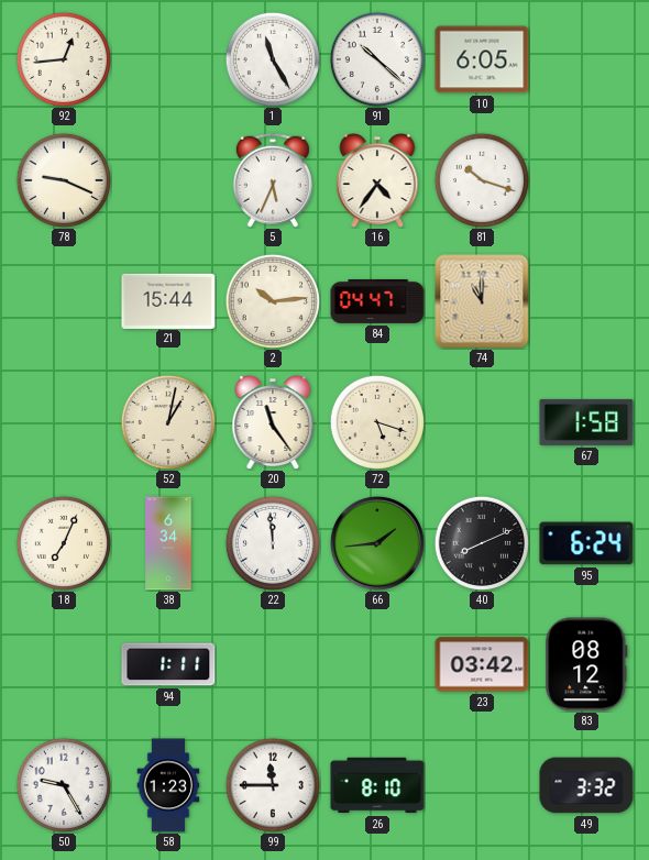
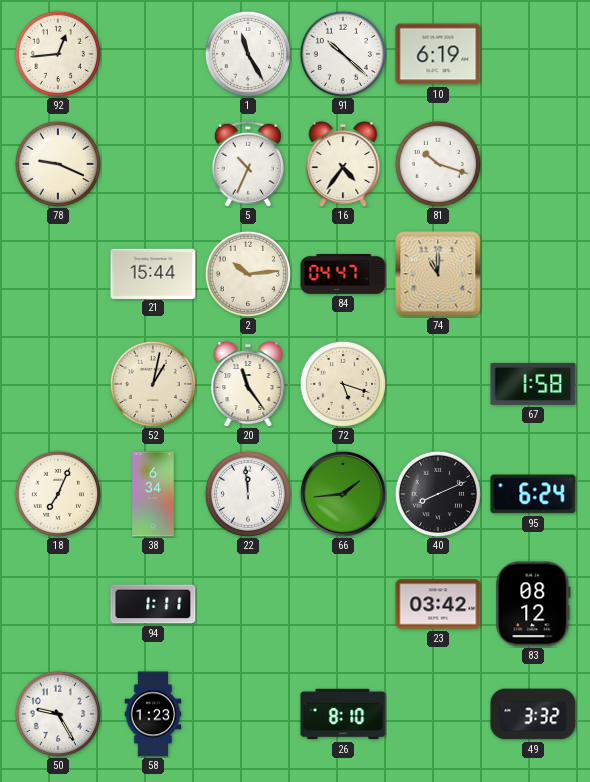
10: 6:05 -> 6:19 (438, 54)
5: 5:34 -> 10:34 (248, 164)
99: 11:45 -> none (273, 785)
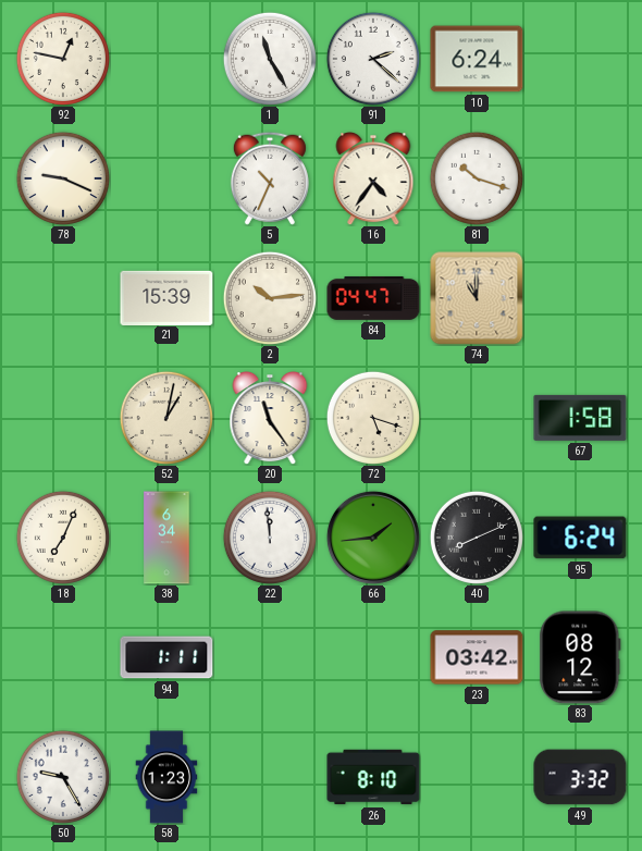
92: 12:44 -> 12:47 (63, 59)
91: 10:22 -> 2:22 (373, 59)
10: 6:19 -> 6:24 (477, 59)
21: 15:44 -> 15:39 (166, 297)
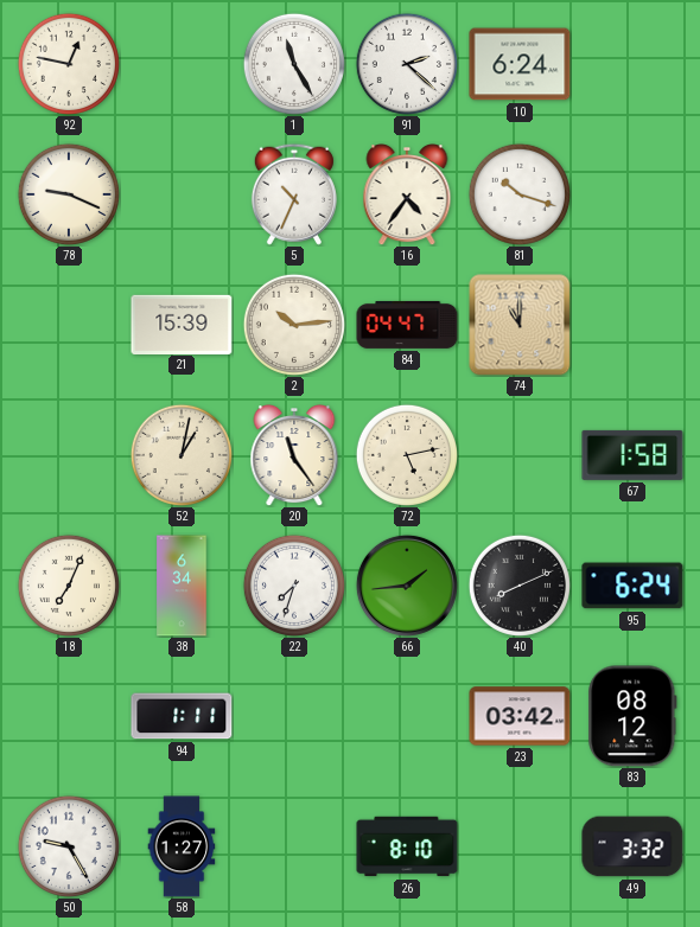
72: 5:18 -> 5:13 (407, 455)
22: 11:59 -> 7:33 (294, 586)
58: 1:23 -> 1:27 (182, 846)
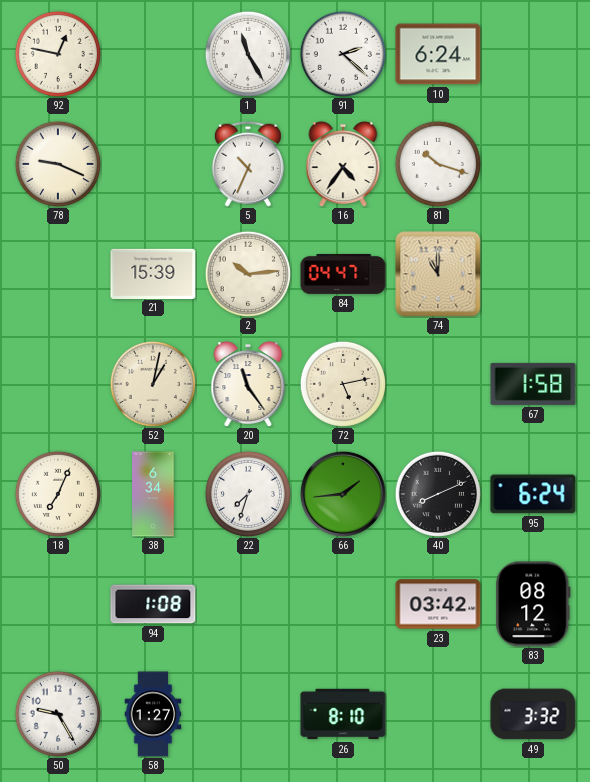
94: 1:11 -> 1:08 (153, 604)
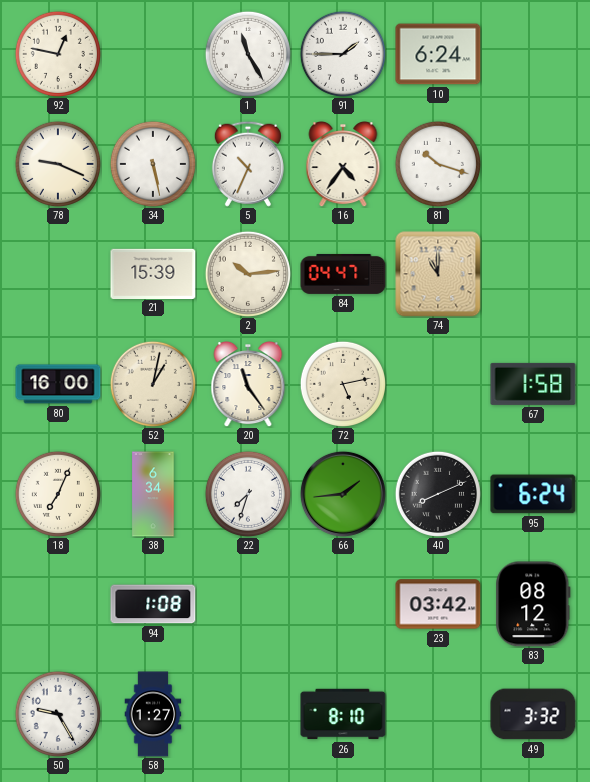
91: 2:22 -> 1:45 (343, 54)
34: none -> 5:28 (153, 164)
80: none -> 16:00 (58, 384)
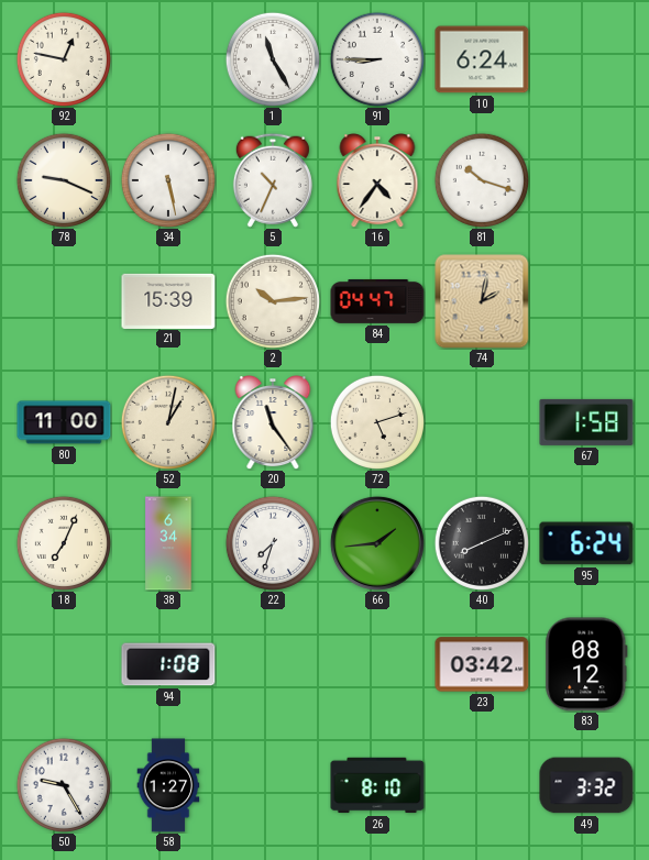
91: 1:45 -> 8:45 (377, 59)
74: 11:00 -> 2:02 (482, 301)
80: 16:00 -> 11:00 (64, 422)
72: 5:13 -> 5:12 (377, 422)
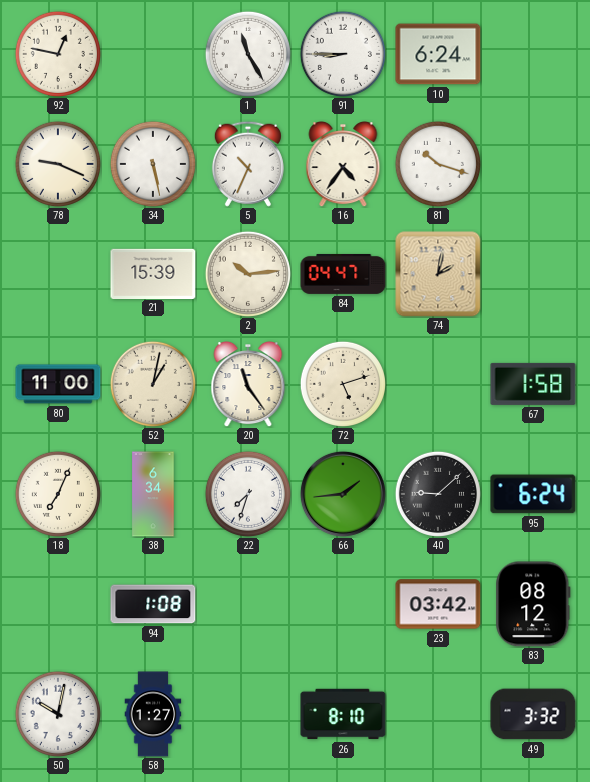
40: 8:11 -> 9:08 (438, 494)
50: 9:25 -> 10:02 (58, 714)
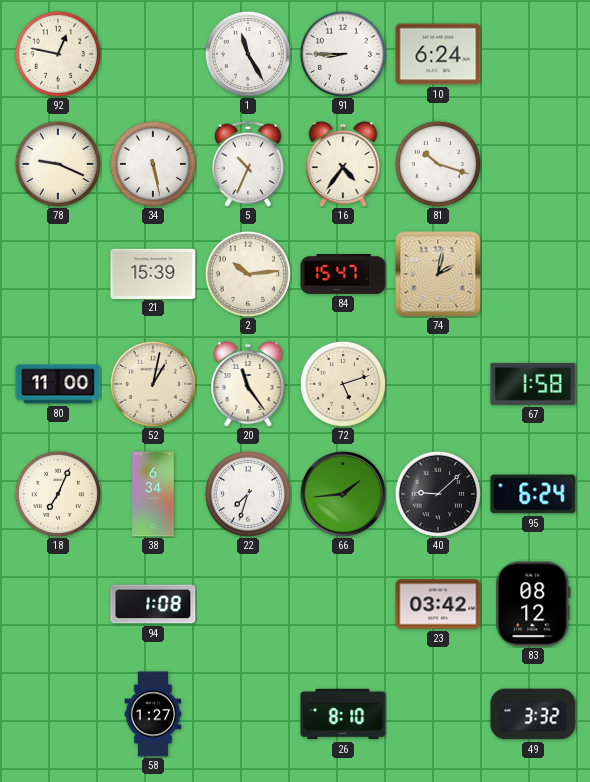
84: 04:47 -> 15:47 (343, 274)
50: 10:02 -> none (58, 714)
